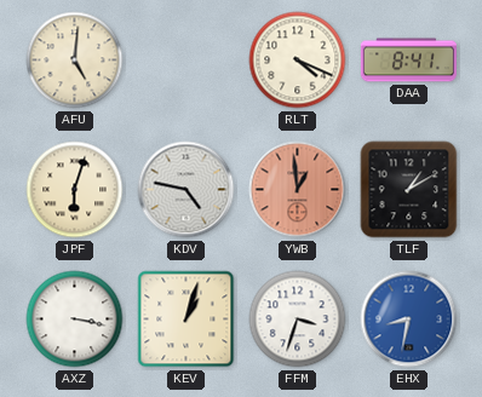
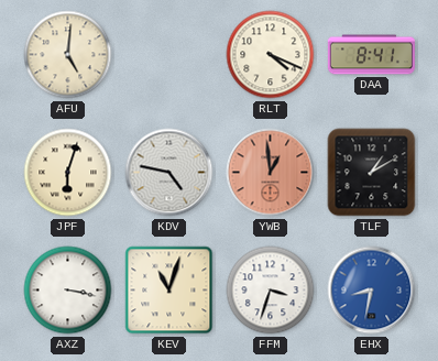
KEV: 1:03 -> 11:03 (169, 291)
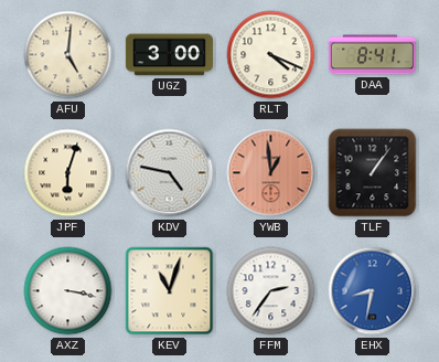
UGZ: none -> 3:00 (169, 55)
TLF: 1:10 -> 1:06 (373, 173)
FFM: 3:33 -> 2:36 (271, 291)
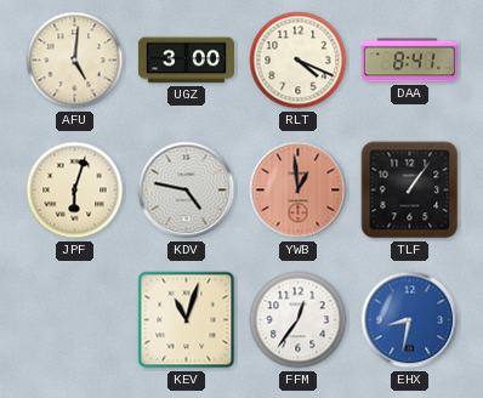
AXZ: 3:17 -> none (68, 291)
FFM: 2:36 -> 12:36 (299, 320)
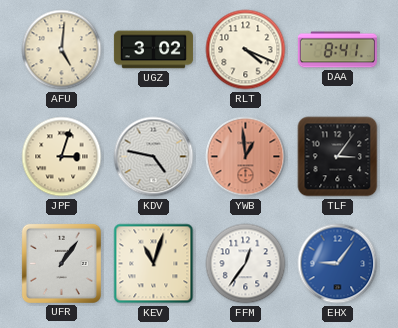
UGZ: 3:00 -> 3:02 (153, 50)
JPF: 6:03 -> 3:03 (62, 157)
TLF: 1:06 -> 3:06 (338, 157)
UFR: none -> 1:06 (61, 263)
EHX: 8:32 -> 9:06 (338, 264)
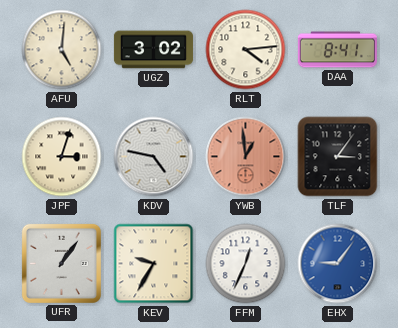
RLT: 4:19 -> 4:14 (246, 50)
KEV: 11:03 -> 9:35 (154, 264)
FFM: 12:36 -> 12:34 (246, 264)
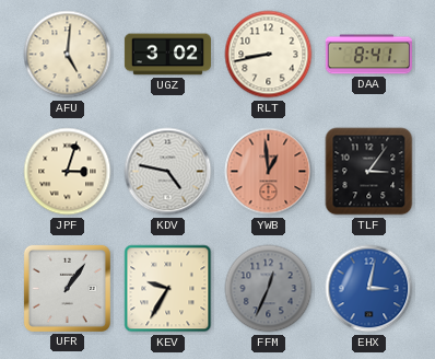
RLT: 4:14 -> 8:43 (269, 55)
FFM dial: white -> grey (269, 289)
EHX: 9:06 -> 3:02 (369, 289)
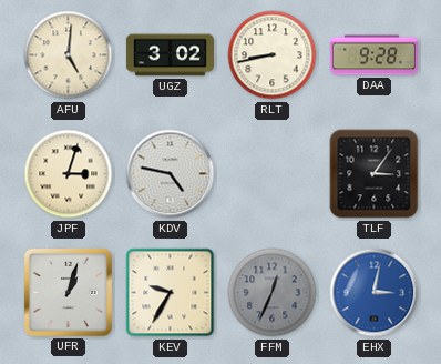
DAA: 8:41 -> 9:28 (373, 55)
YWB: 12:59 -> none (269, 172)
UFR: 1:06 -> 1:03 (68, 292)
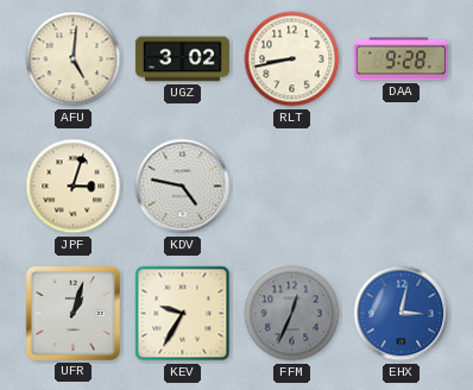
TLF: 3:06 -> none (375, 174)
